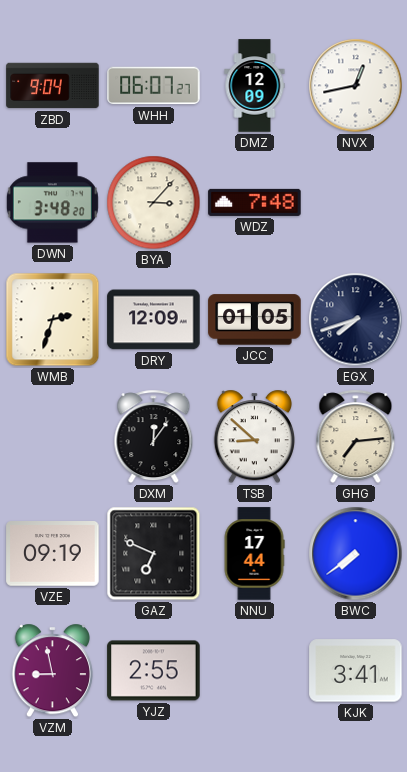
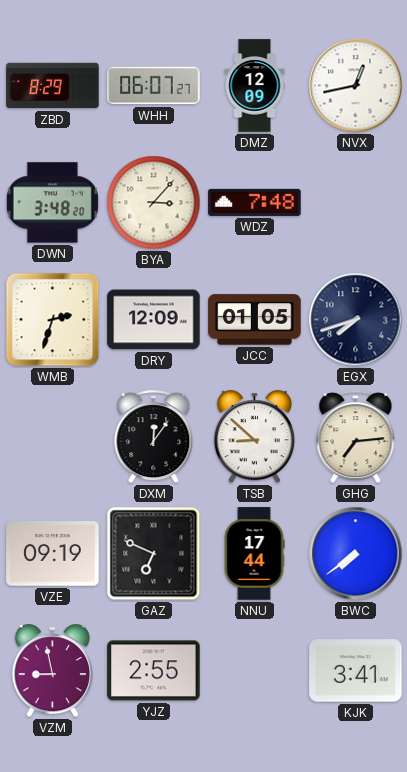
ZBD: 9:04 -> 8:29 (53, 86)
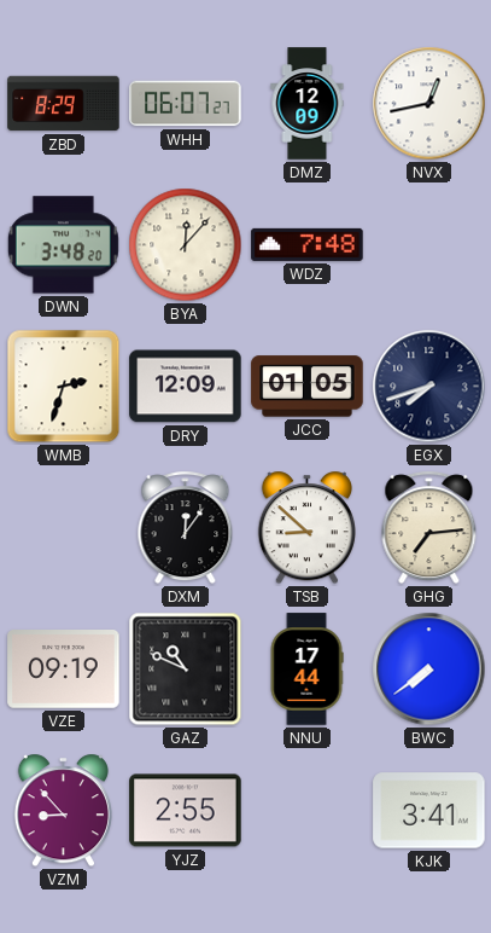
BYA: 3:07 -> 12:07 (186, 245)
GAZ: 6:49 -> 10:49 (186, 670)
VZM: 8:58 -> 8:53 (63, 811)
